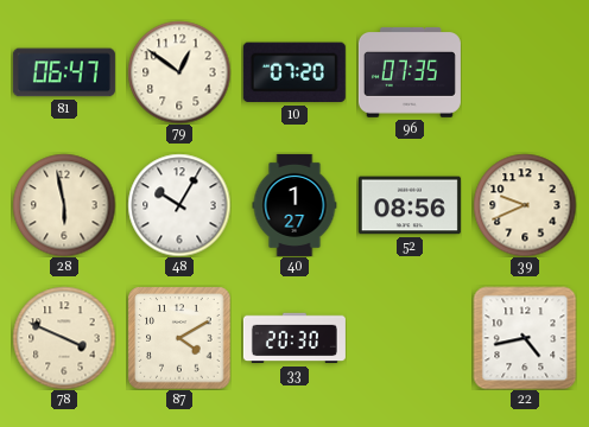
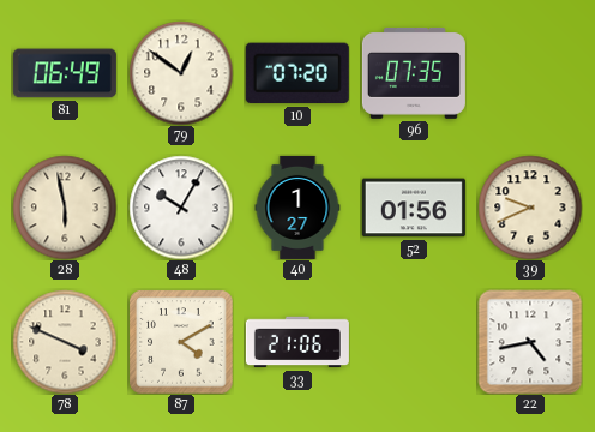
81: 06:47 -> 06:49 (65, 73)
52: 08:56 -> 01:56 (414, 208)
33: 20:30 -> 21:06 (297, 342)
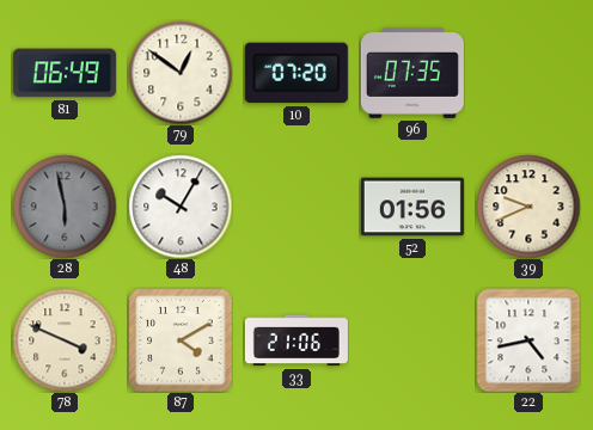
28 dial: cream -> grey (65, 207)
40: 1:27 -> none (297, 208)
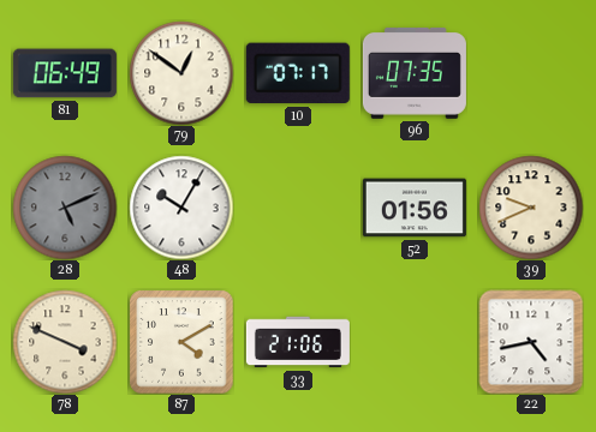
10: 07:20 -> 07:17 (298, 73)
28: 5:58 -> 5:11 (65, 208)
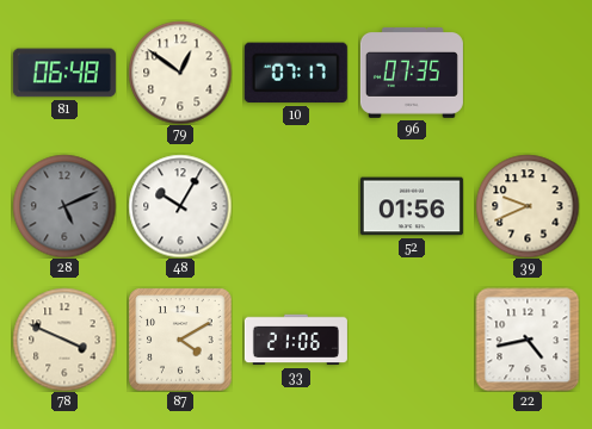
81: 06:49 -> 06:48 (64, 73)
